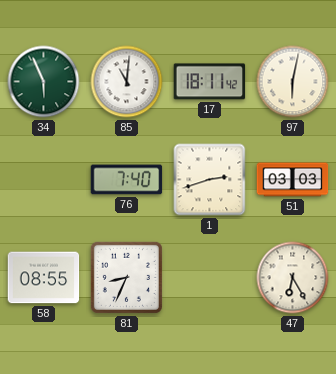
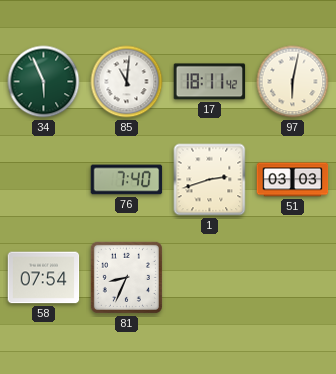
58: 08:55 -> 07:54 (44, 278)
47: 6:25 -> none (293, 278)
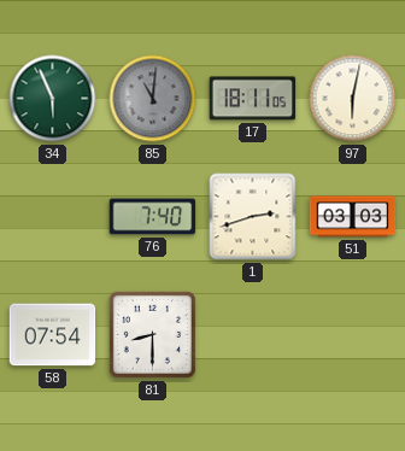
85 dial: white -> grey (153, 99)
17: 18:11:42 -> 18:11:05 (253, 99)
81: 8:34 -> 8:30 (152, 334)
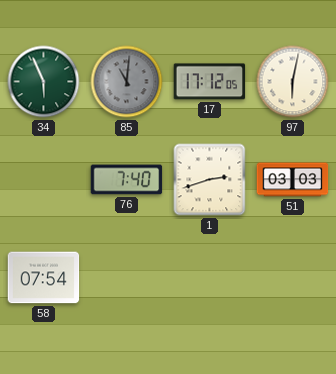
17: 18:11 -> 17:12 (210, 82)
81: 8:30 -> none (152, 334)
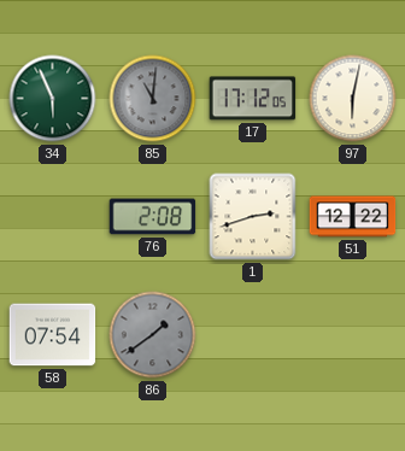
76: 7:40 -> 2:08 (153, 217)
51: 03:03 -> 12:22 (353, 217)
86: none -> 1:39 (153, 335)
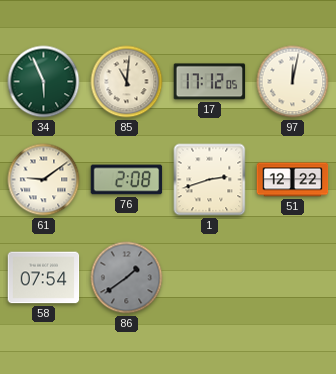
85 dial: grey -> cream (127, 82)
97: 6:02 -> 12:02 (293, 82)
61: none -> 9:09 (44, 180)
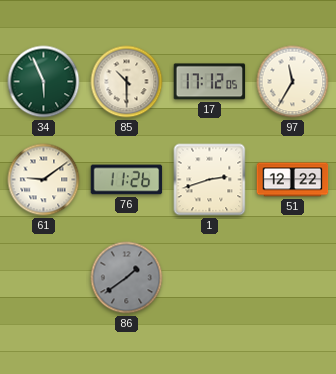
85: 11:01 -> 10:30 (127, 82)
97: 12:02 -> 11:35 (293, 82)
76: 2:08 -> 11:26 (127, 180)
58: 07:54 -> none (44, 278)
